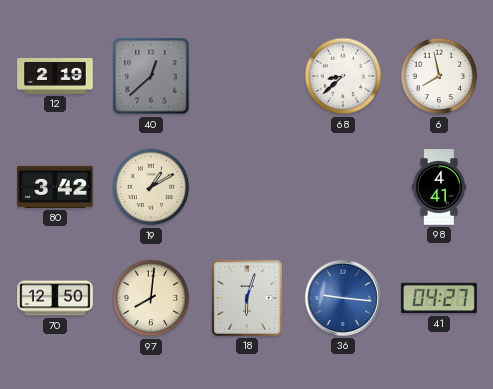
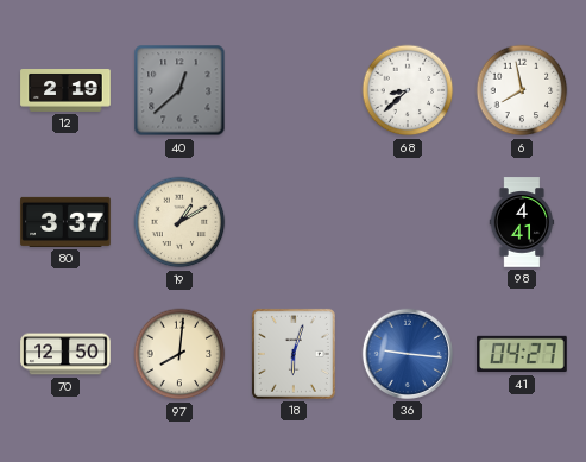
80: 3:42 -> 3:37 (65, 222)
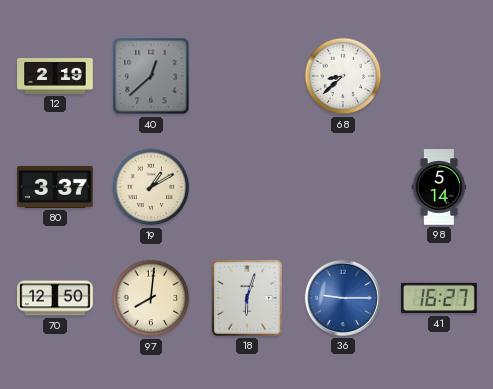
6: 7:58 -> none (522, 90)
98: 4:41 -> 5:14 (439, 187)
36: 9:16 -> 9:15 (343, 298)
41: 04:27 -> 16:27 (439, 298)
